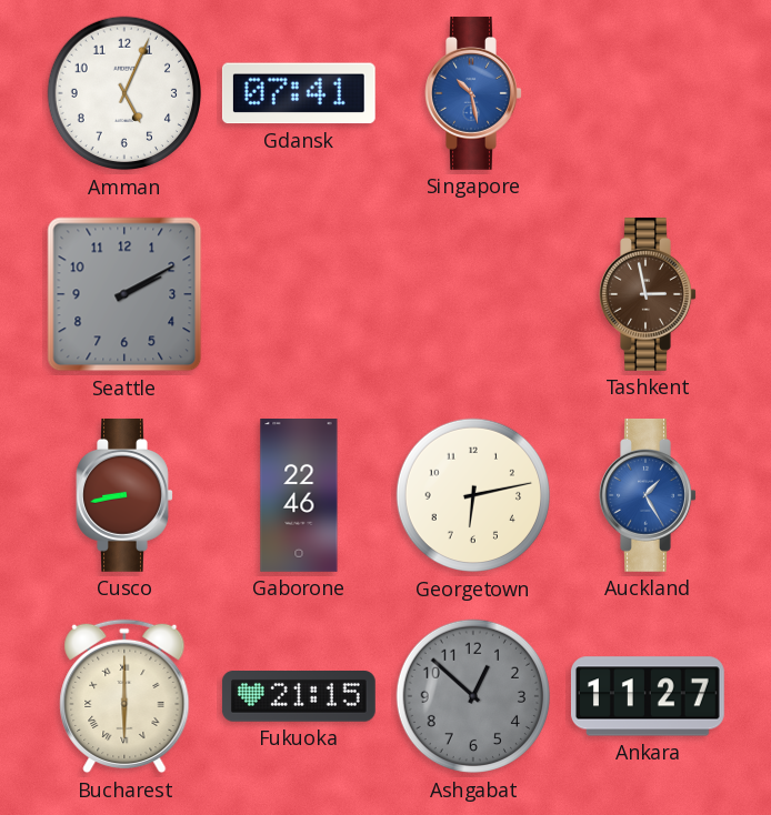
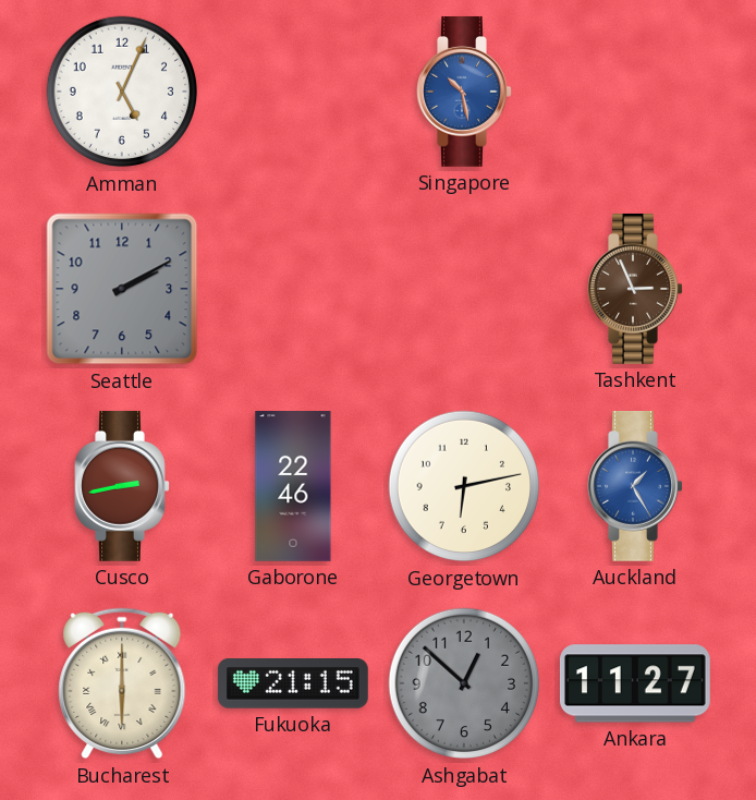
Gdansk: 07:41 -> none (299, 93)
Tashkent: 2:58 -> 2:56 (635, 289)
Cusco: 8:43 -> 2:43 (122, 486)
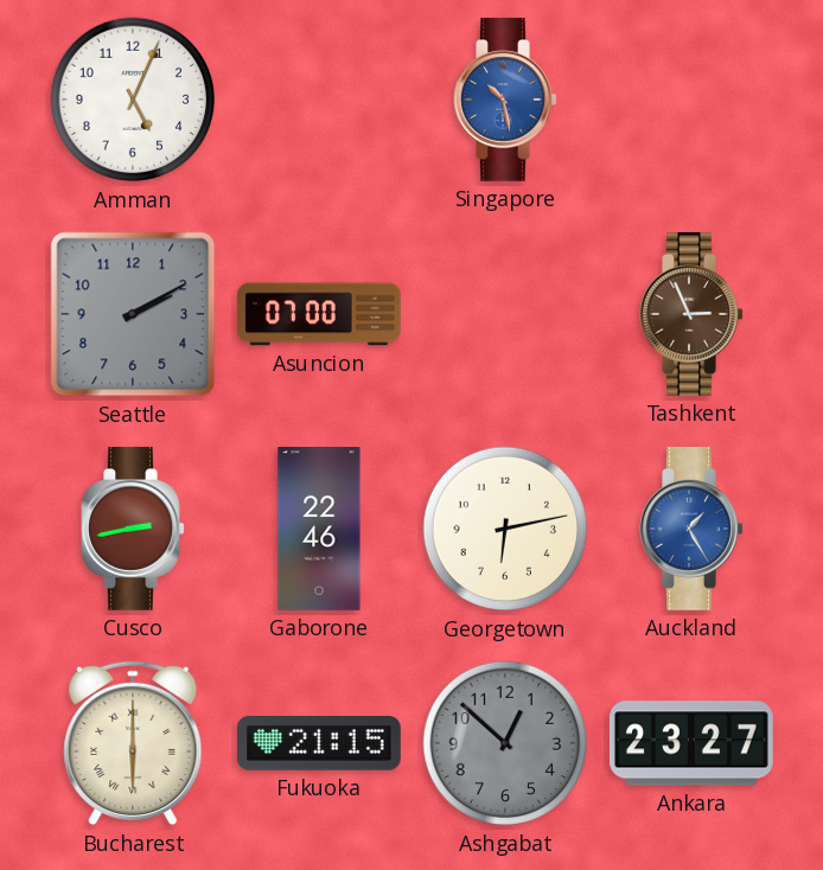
Asuncion: none -> 07:00 (320, 314)
Ankara: 11:27 -> 23:27 (691, 743)
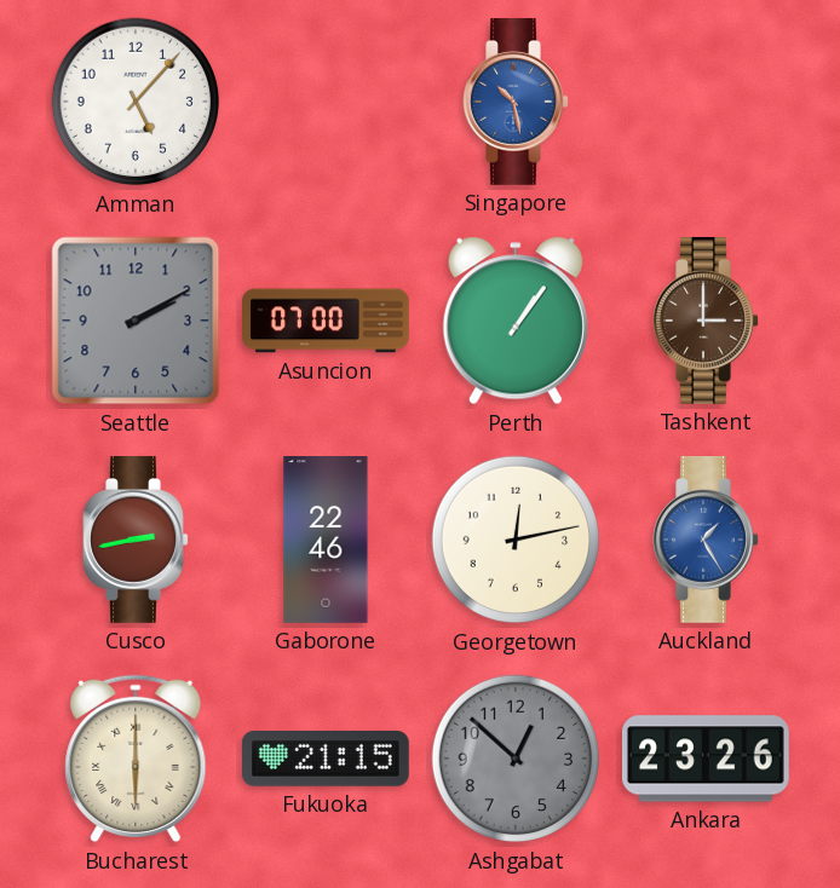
Amman: 5:04 -> 5:07 (136, 102)
Perth: none -> 1:06 (516, 321)
Tashkent: 2:56 -> 3:00 (706, 321)
Georgetown: 6:13 -> 12:13 (516, 540)
Ankara: 23:27 -> 23:26 (706, 759)
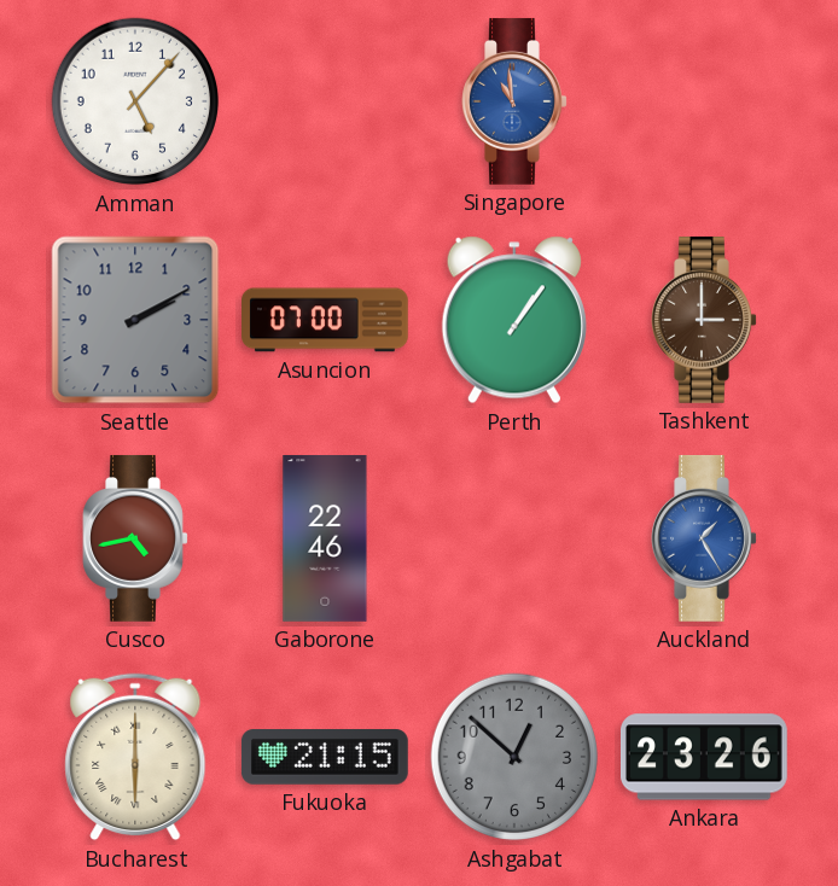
Singapore: 10:28 -> 10:59 (514, 101)
Cusco: 2:43 -> 4:43 (135, 538)
Georgetown: 12:13 -> none (516, 540)
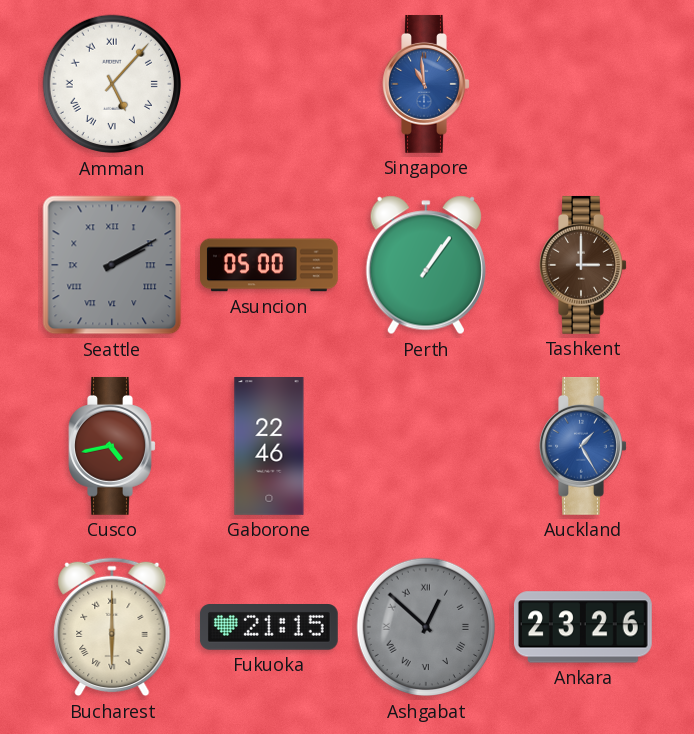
Amman numerals: Arabic -> Roman (112, 84)
Seattle numerals: Arabic -> Roman (112, 265)
Asuncion: 07:00 -> 05:00 (270, 265)
Ashgabat numerals: Arabic -> Roman (426, 627)
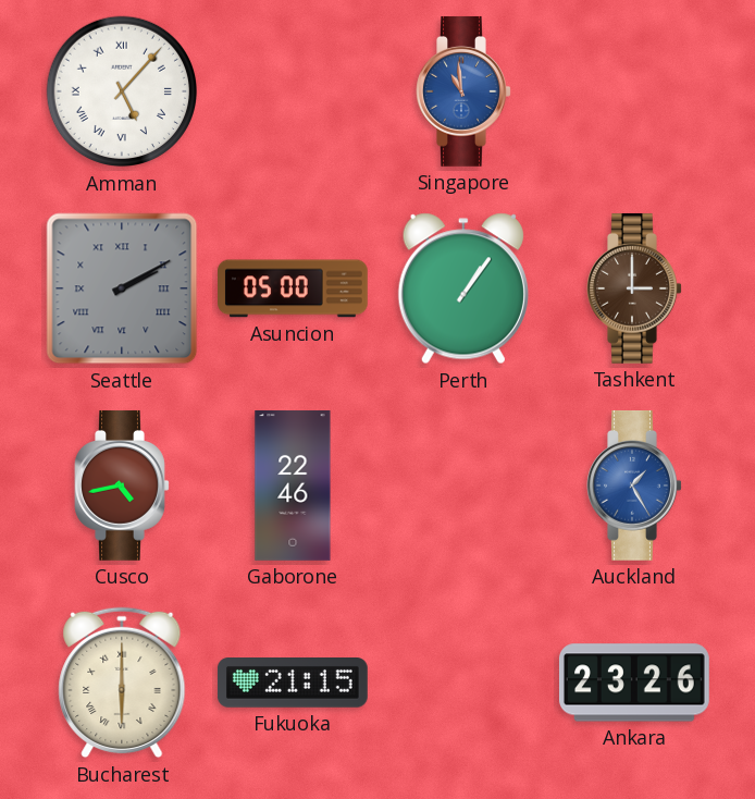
Ashgabat: 12:52 -> none (426, 627)
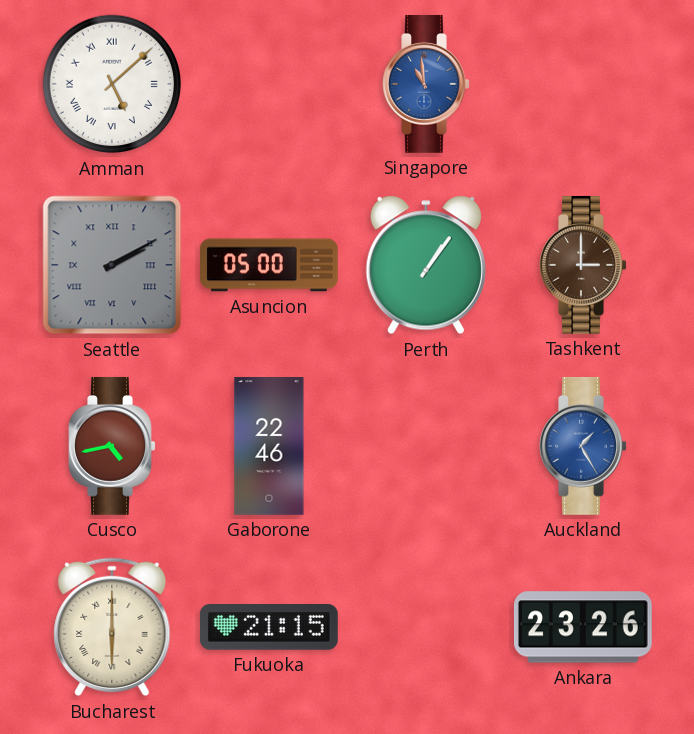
Amman: 5:07 -> 5:08 (112, 84)
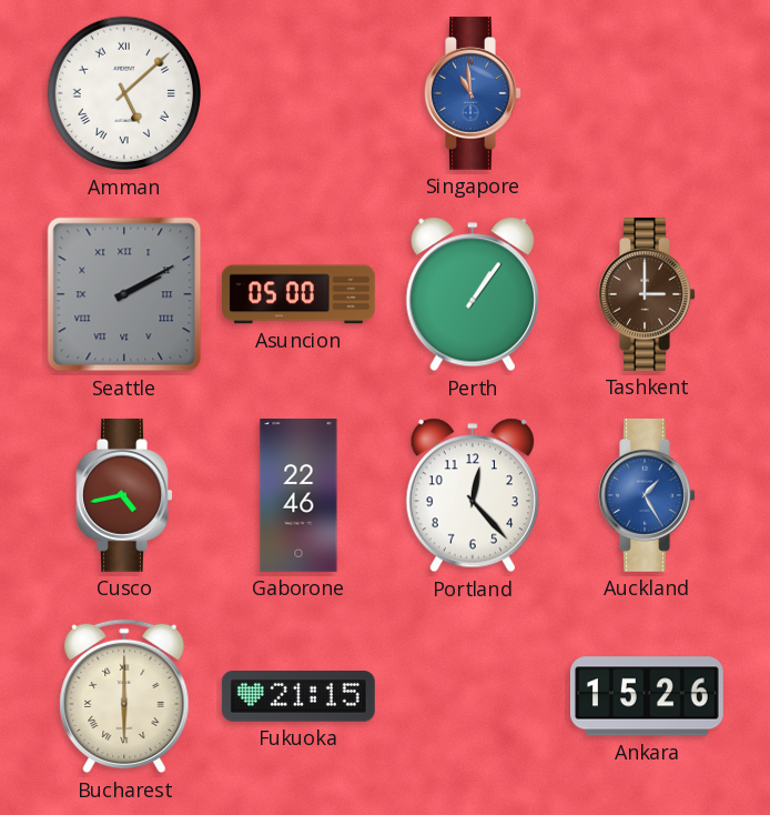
Portland: none -> 12:23 (473, 495)
Ankara: 23:26 -> 15:26 (647, 696)
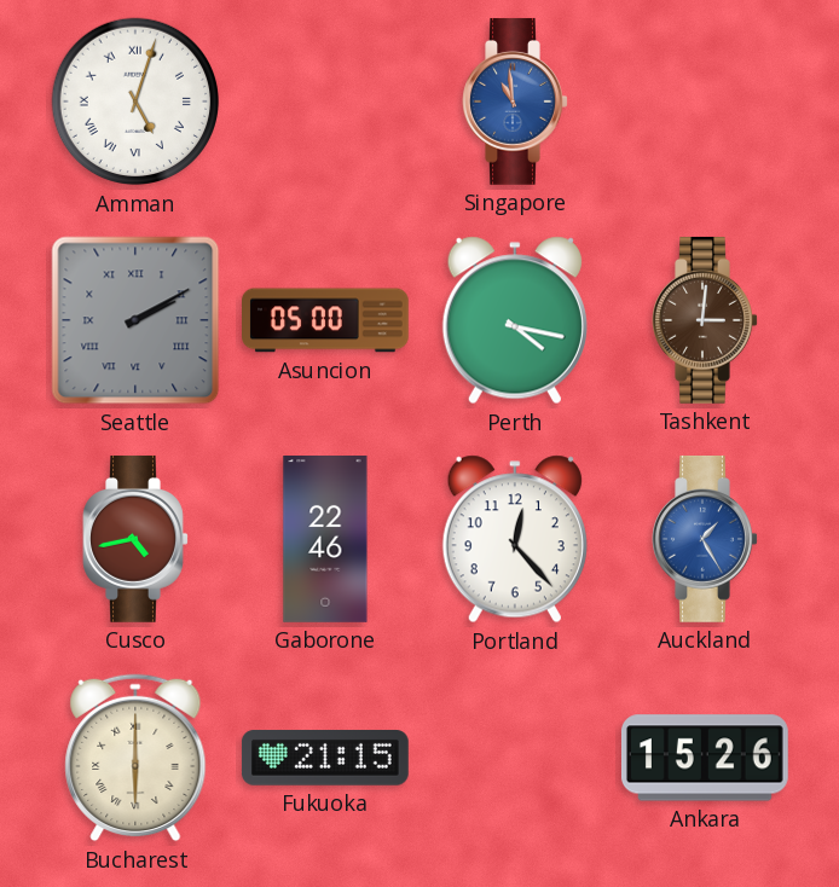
Amman: 5:08 -> 5:03 (135, 102)
Perth: 1:06 -> 4:17 (515, 320)
Tashkent: 3:00 -> 3:01 (705, 320)
